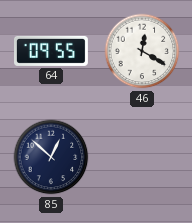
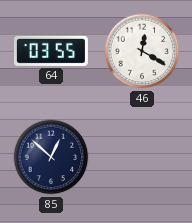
64: 09:55 -> 03:55 (52, 51)
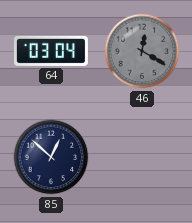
64: 03:55 -> 03:04 (52, 51)
46 dial: white -> grey (142, 51)
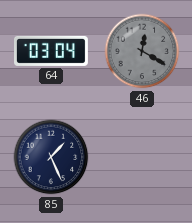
85: 12:52 -> 1:26 (51, 157)
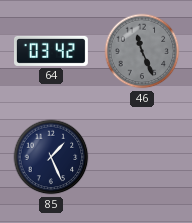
64: 03:04 -> 03:42 (52, 51)
46: 12:20 -> 11:26 (142, 51)
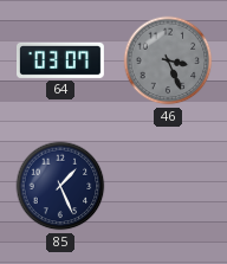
64: 03:42 -> 03:07 (61, 60)
46: 11:26 -> 3:26 (168, 60)
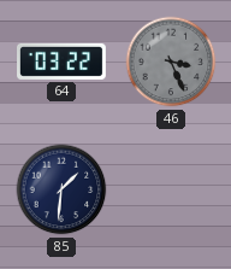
64: 03:07 -> 03:22 (63, 62)
85: 1:26 -> 1:31 (61, 189)
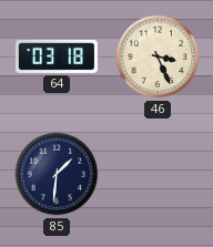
64: 03:22 -> 03:18 (58, 56)
46 dial: grey -> cream (158, 56)
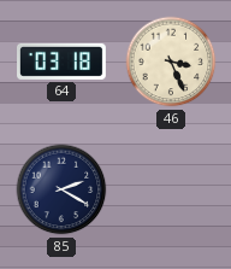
85: 1:31 -> 2:20 (61, 189)
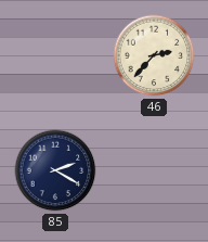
64: 03:18 -> none (63, 62)
46: 3:26 -> 2:37 (154, 55)
